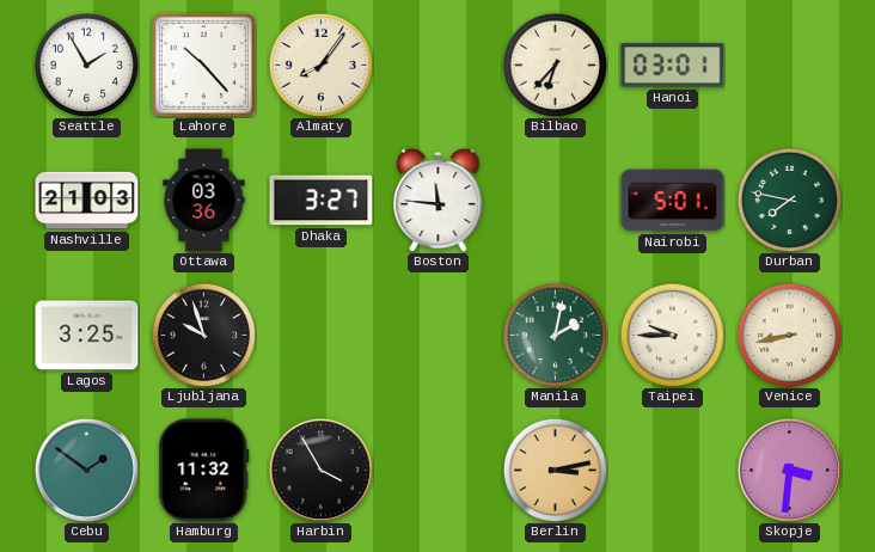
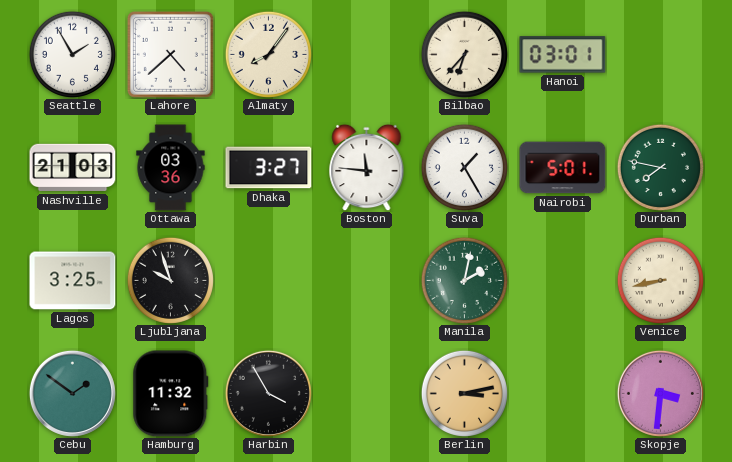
Lahore: 10:23 -> 4:38 (170, 54)
Suva: none -> 1:25 (464, 167)
Taipei: 9:45 -> none (672, 335)
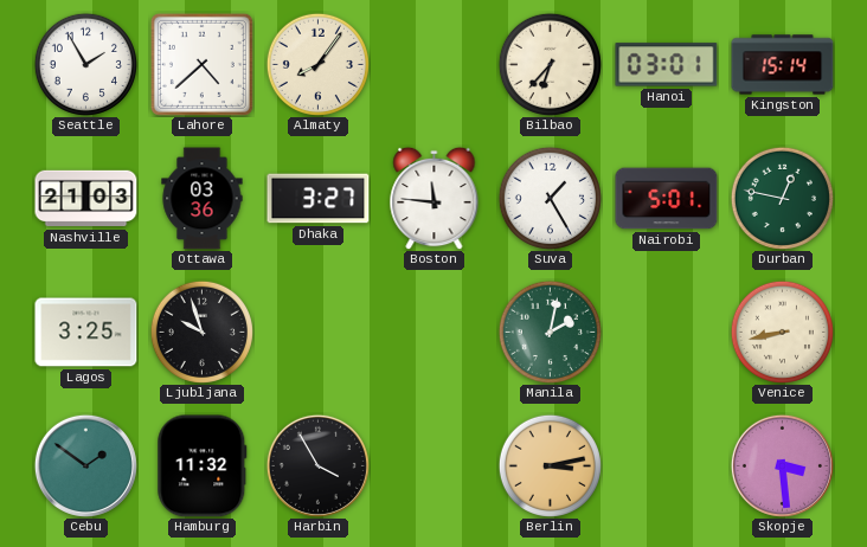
Kingston: none -> 15:14 (783, 65)
Durban: 7:47 -> 12:47 (782, 198)
Skopje: 3:31 -> 3:29 (782, 465)
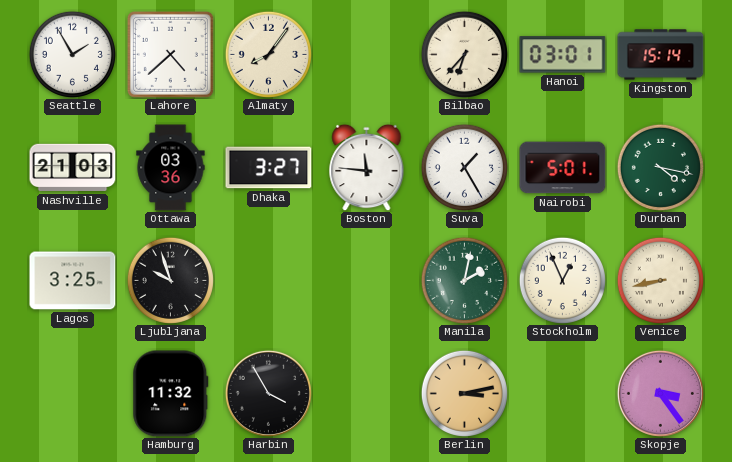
Durban: 12:47 -> 4:17 (660, 167)
Stockholm: none -> 12:56 (562, 280)
Cebu: 1:51 -> none (85, 465)
Skopje: 3:29 -> 3:24 (660, 393)
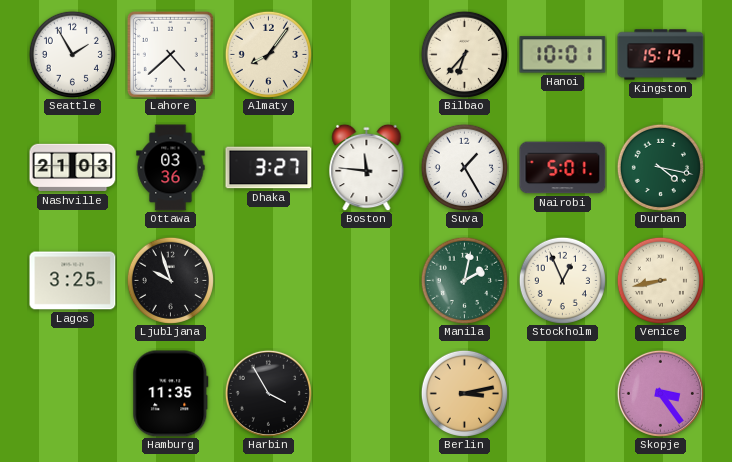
Hanoi: 03:01 -> 10:01 (563, 55)
Hamburg: 11:32 -> 11:35 (171, 394)
